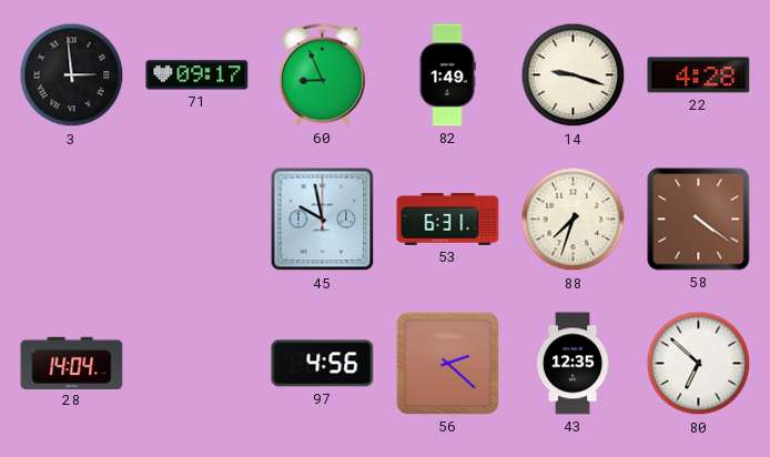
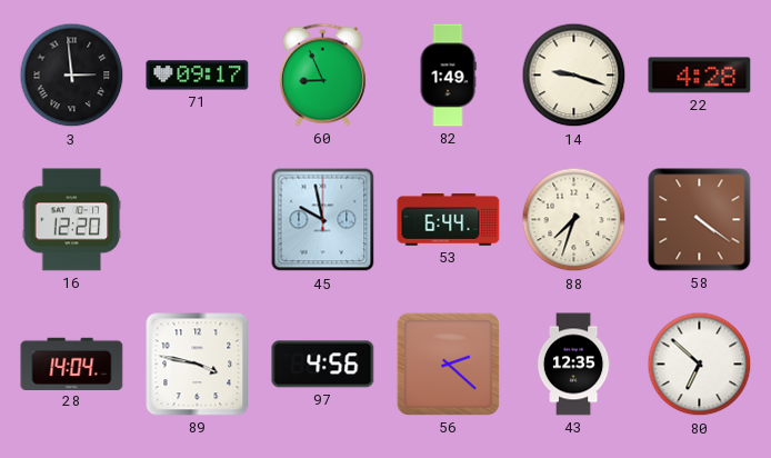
16: none -> 12:20 (72, 220)
53: 6:31 -> 6:44 (449, 220)
89: none -> 3:47 (198, 365)
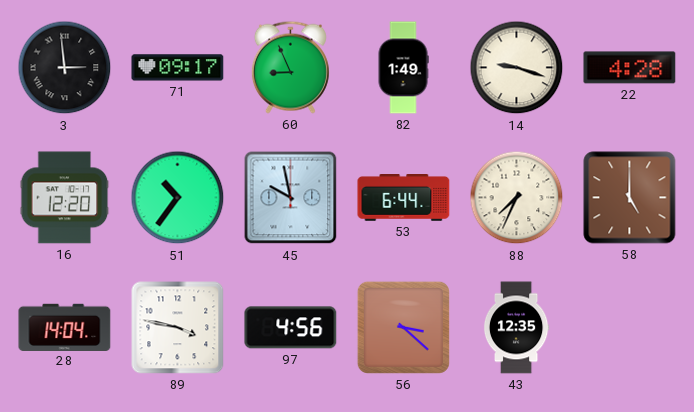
51: none -> 10:36 (178, 198)
88: 7:33 -> 7:34 (517, 198)
58: 4:21 -> 5:00 (630, 198)
56: 2:22 -> 3:22 (403, 327)
80: 6:52 -> none (700, 365)
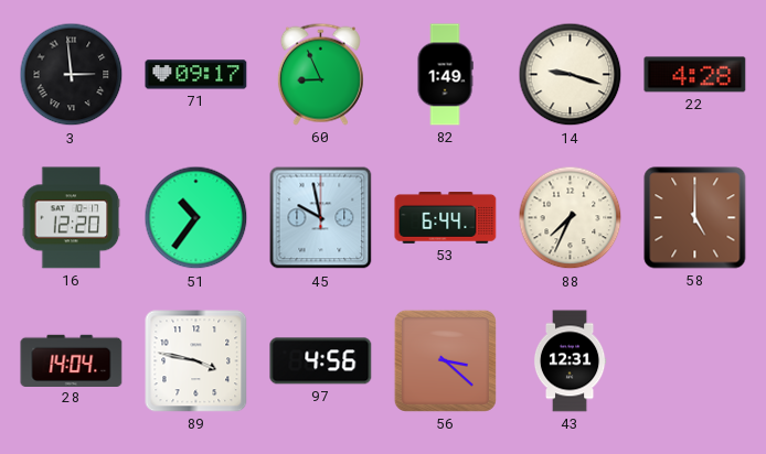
43: 12:35 -> 12:31 (570, 361)
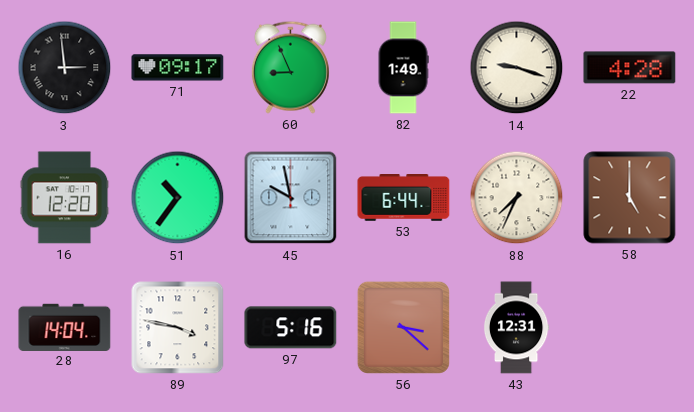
97: 4:56 -> 5:16 (291, 328)
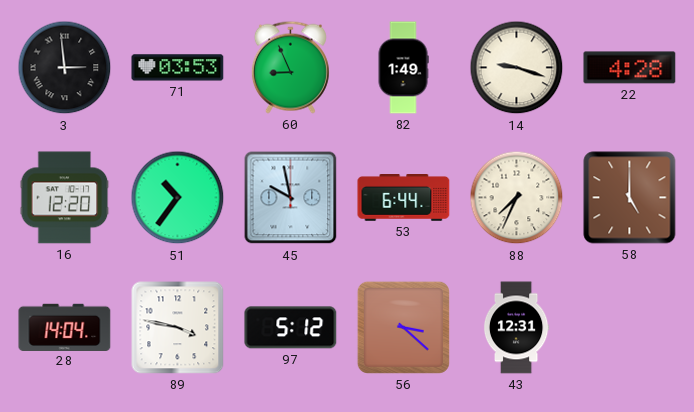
71: 09:17 -> 03:53 (178, 68)
97: 5:16 -> 5:12 (291, 328)
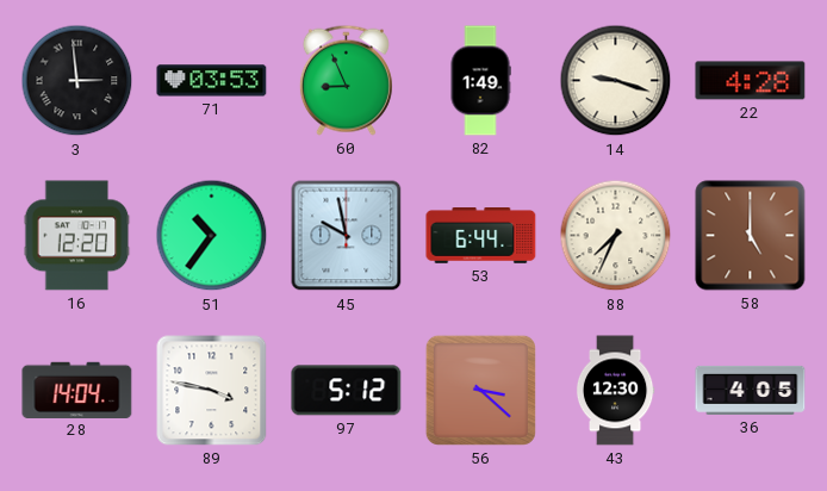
43: 12:31 -> 12:30 (615, 391)
36: none -> 4:05 (751, 390)
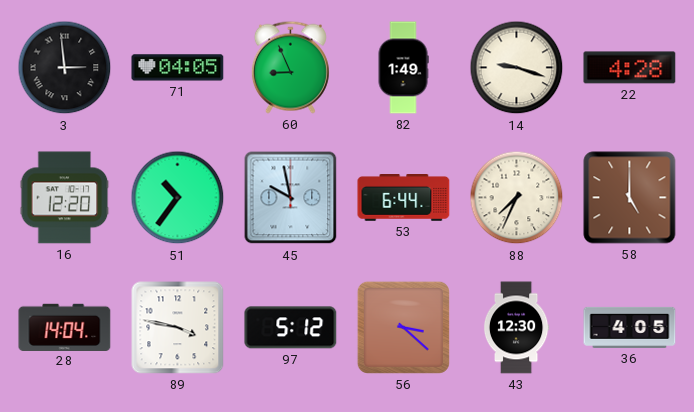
71: 03:53 -> 04:05 (178, 68)
